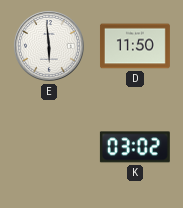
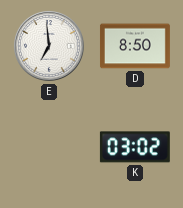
E: 5:59 -> 6:59 (50, 47)
D: 11:50 -> 8:50 (135, 46)
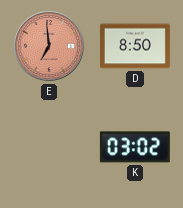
E dial: white -> salmon (50, 47)
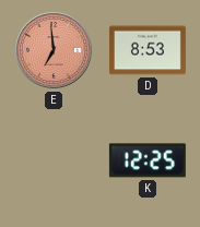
D: 8:50 -> 8:53 (148, 50)
K: 03:02 -> 12:25 (148, 160)
